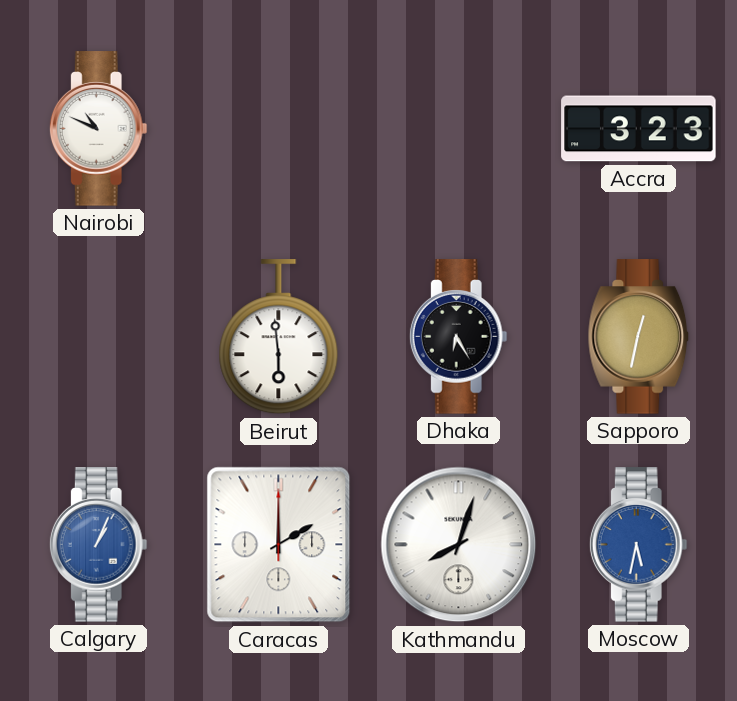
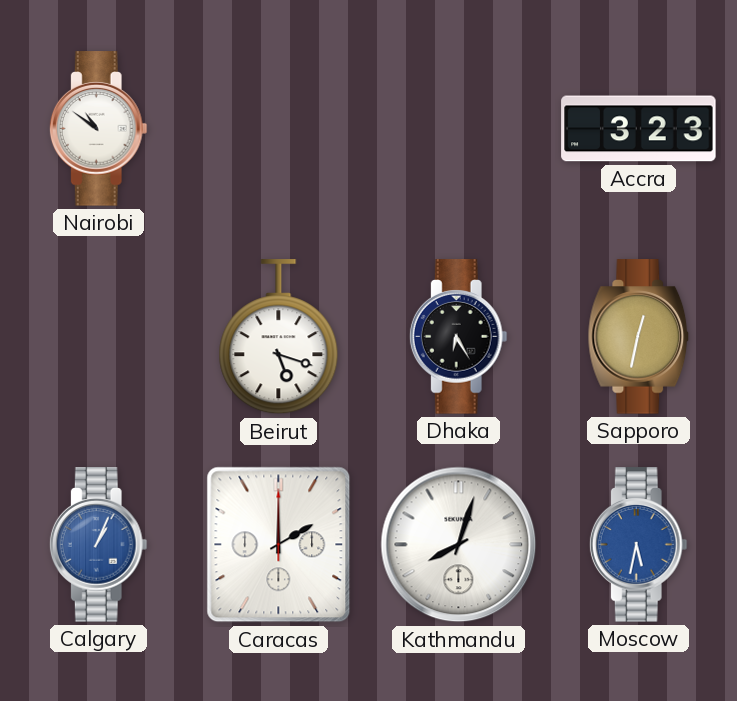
Nairobi: 10:49 -> 10:51 (98, 129)
Beirut: 5:59 -> 5:18 (279, 337)
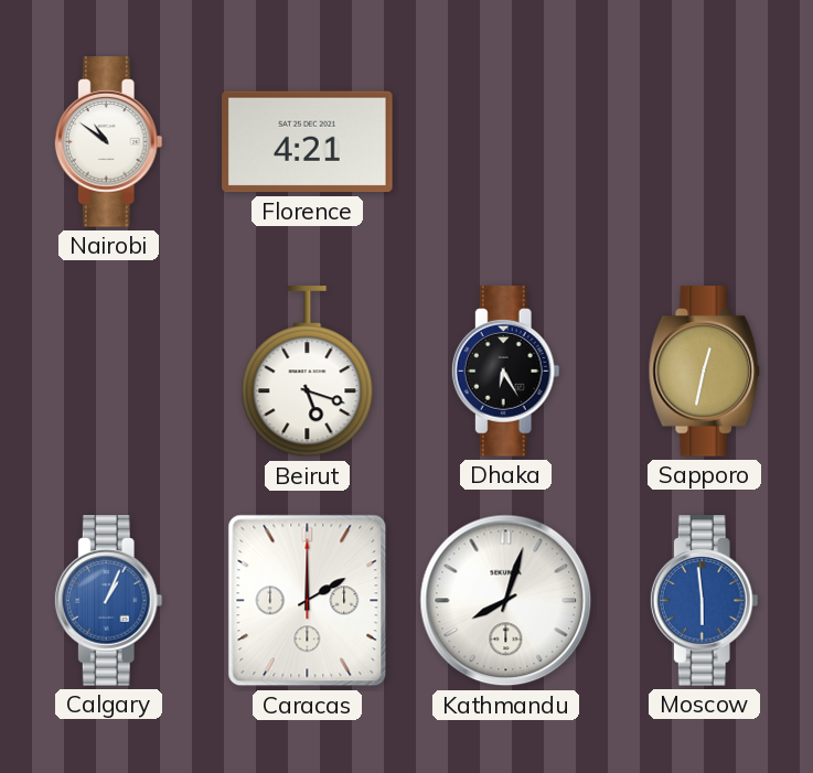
Florence: none -> 4:21 (308, 142)
Accra: 3:23 -> none (639, 129)
Moscow: 5:32 -> 5:59 (704, 601)
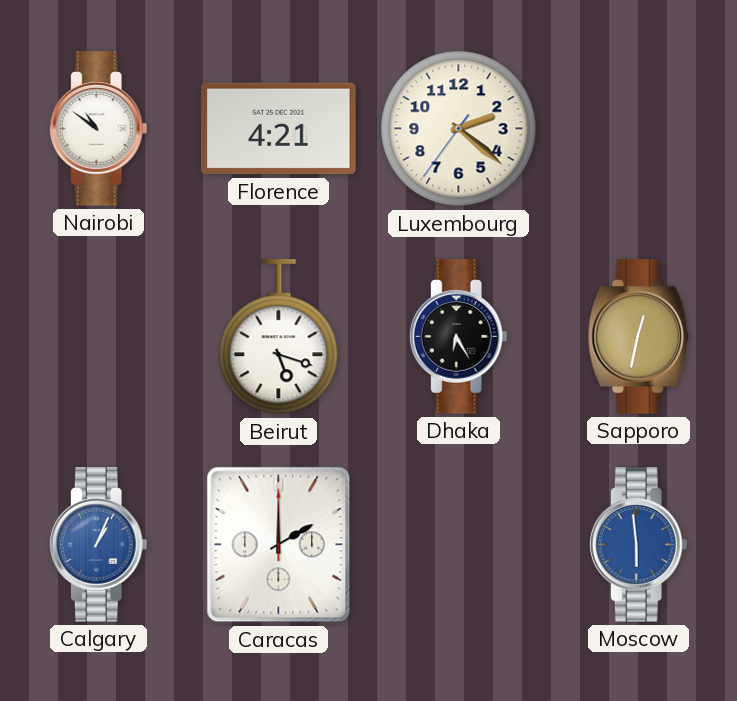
Luxembourg: none -> 2:21 (459, 129)
Kathmandu: 8:03 -> none (506, 601)
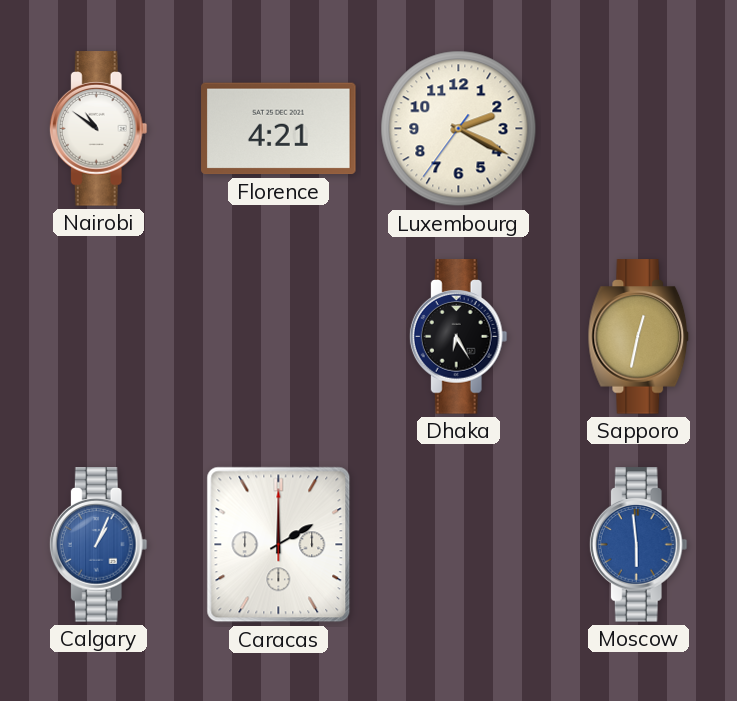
Luxembourg: 2:21 -> 2:19 (459, 129)
Beirut: 5:18 -> none (279, 337)
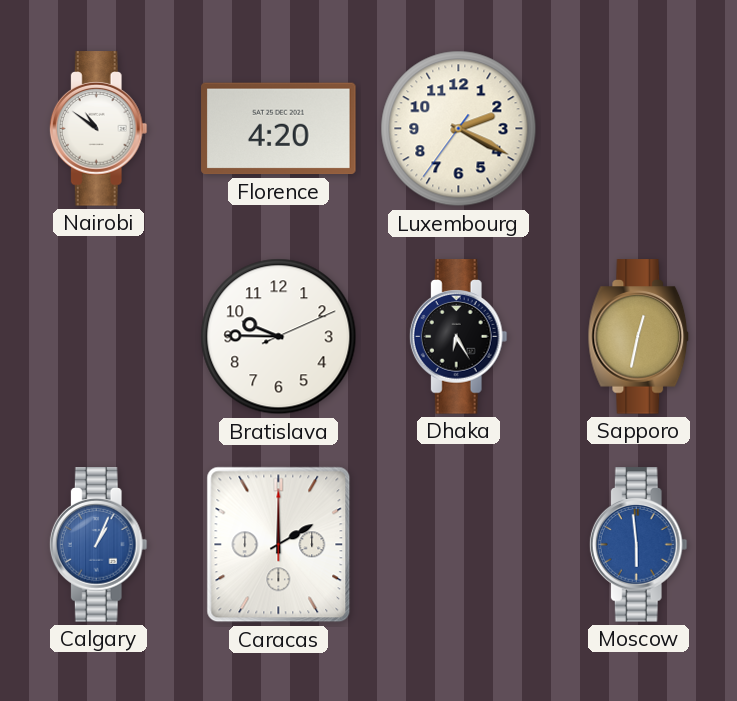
Florence: 4:21 -> 4:20 (279, 129)
Bratislava: none -> 9:45 (279, 337)
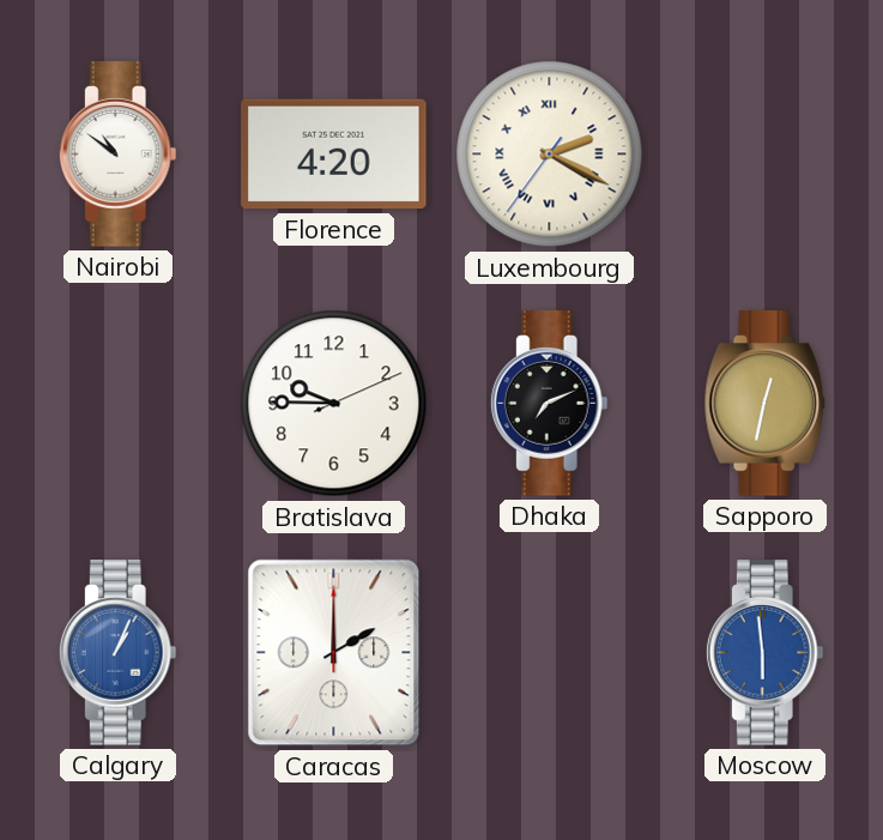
Luxembourg numerals: Arabic -> Roman (550, 155)
Dhaka: 6:25 -> 7:11 (549, 404)
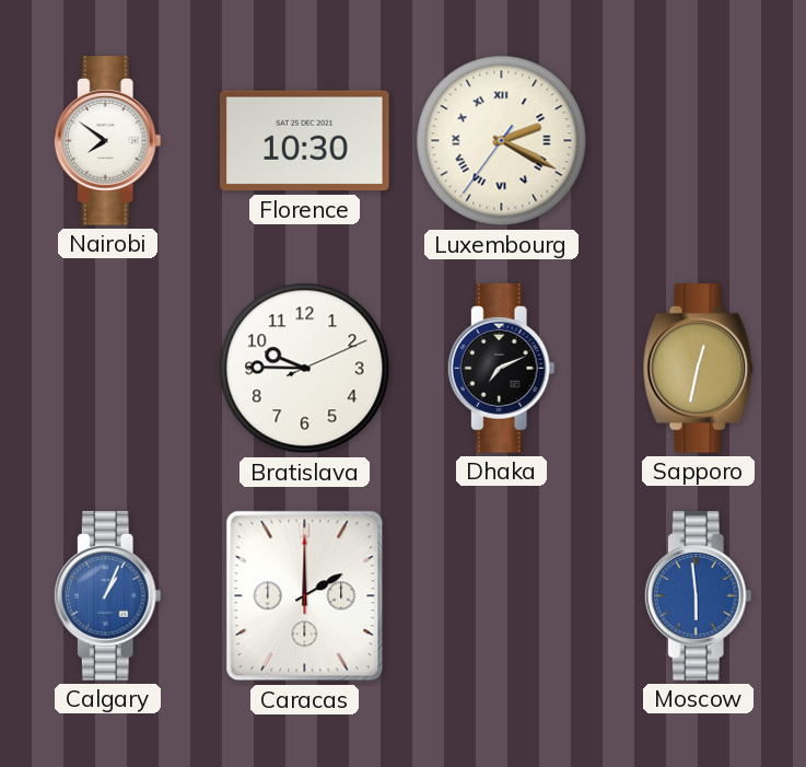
Nairobi: 10:51 -> 7:51 (107, 141)
Florence: 4:20 -> 10:30 (305, 141)
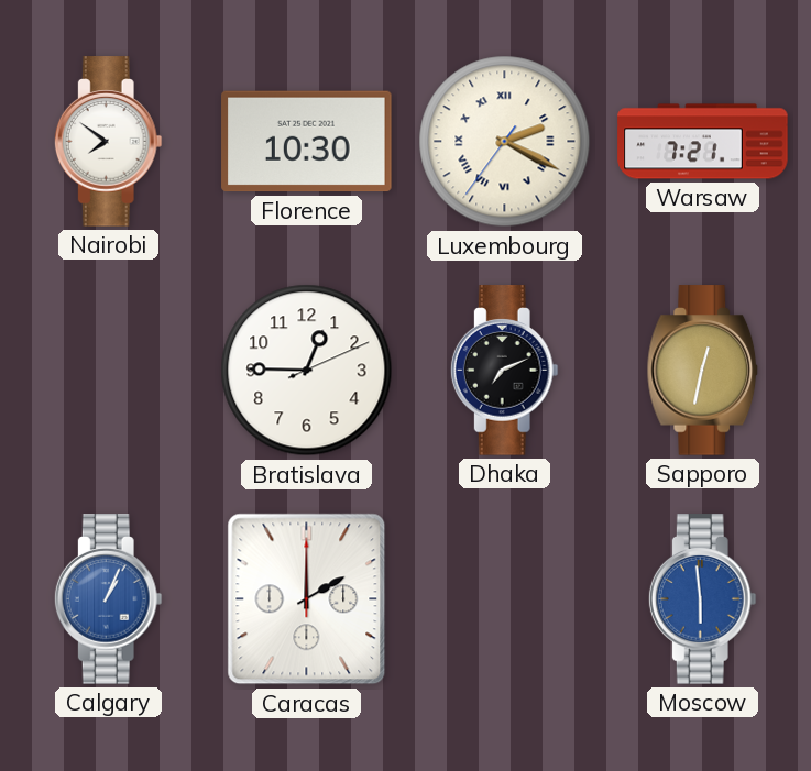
Warsaw: none -> 7:21 (703, 142)
Bratislava: 9:45 -> 12:45 (307, 371)
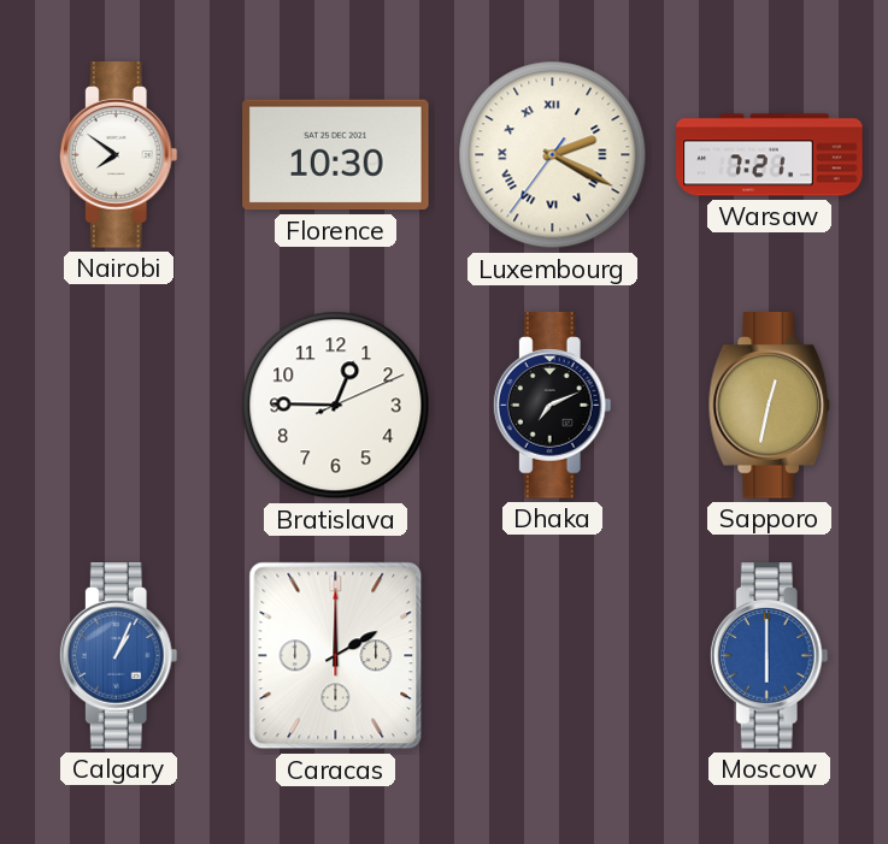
Moscow: 5:59 -> 6:00 (769, 656)
